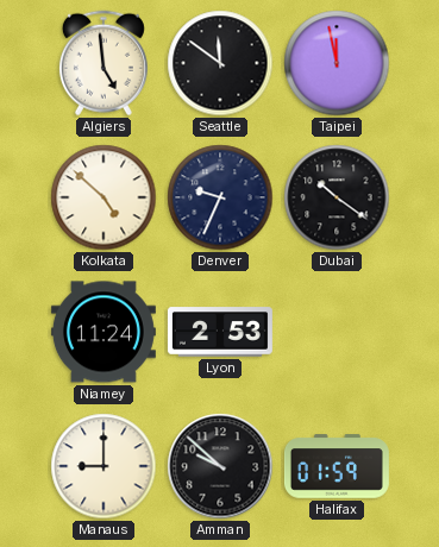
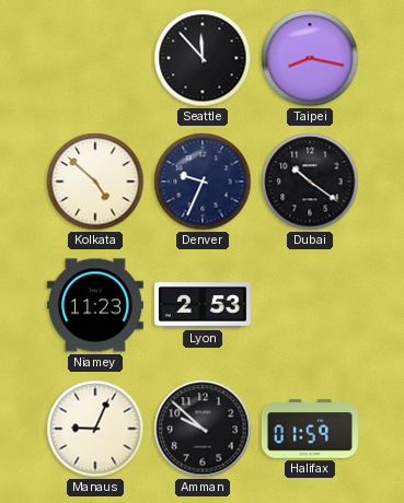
Algiers: 4:59 -> none (104, 63)
Seattle: 11:51 -> 11:53 (203, 58)
Taipei: 11:58 -> 8:17 (310, 58)
Niamey: 11:24 -> 11:23 (95, 305)
Manaus: 9:00 -> 9:04 (95, 429)
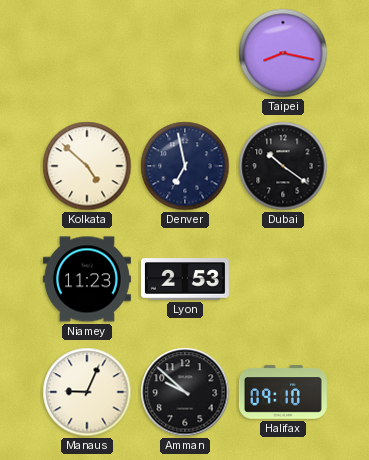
Seattle: 11:53 -> none (203, 58)
Denver: 9:34 -> 6:58 (185, 166)
Halifax: 01:59 -> 09:10 (283, 392)
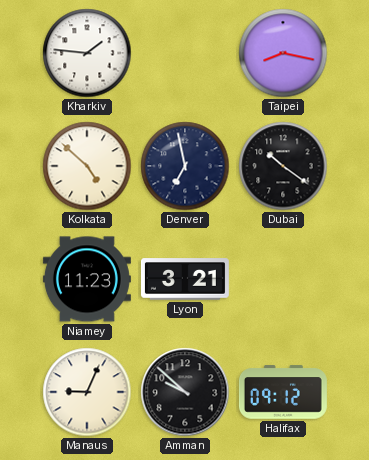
Kharkiv: none -> 1:46 (87, 53)
Lyon: 2:53 -> 3:21 (185, 279)
Halifax: 09:10 -> 09:12 (283, 392)
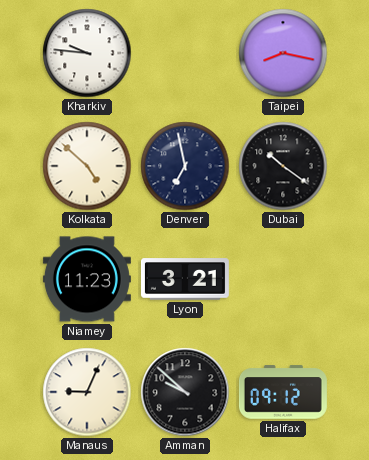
Kharkiv: 1:46 -> 9:46 (87, 53)
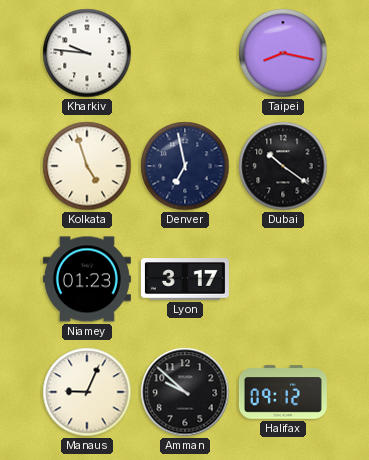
Kolkata: 4:52 -> 4:57 (87, 166)
Niamey: 11:23 -> 01:23 (87, 279)
Lyon: 3:21 -> 3:17 (185, 279)
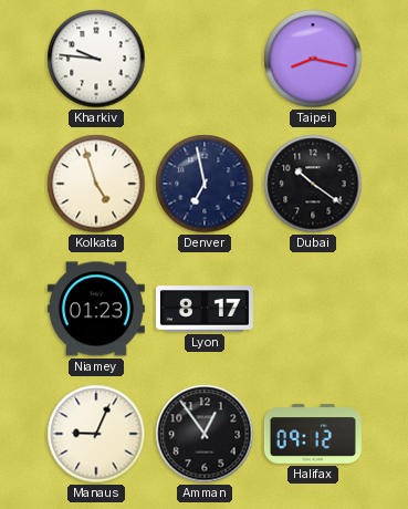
Lyon: 3:17 -> 8:17 (205, 309)
Amman: 9:52 -> 12:54 (205, 434)
